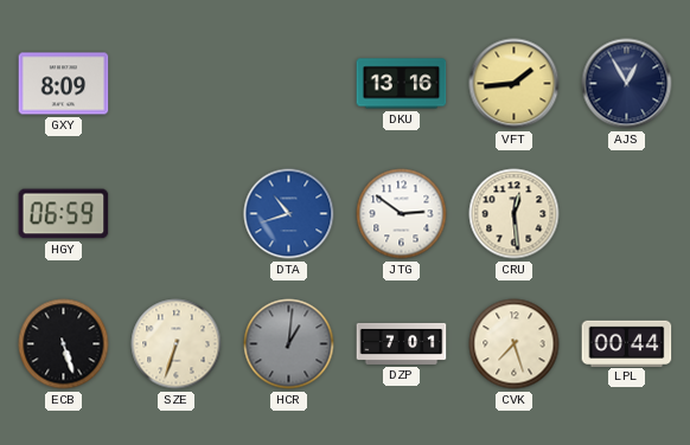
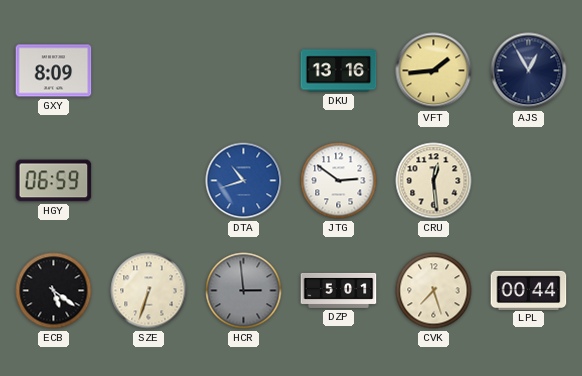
ECB: 5:27 -> 5:21 (54, 291)
HCR: 1:01 -> 2:59 (244, 291)
DZP: 7:01 -> 5:01 (339, 290)
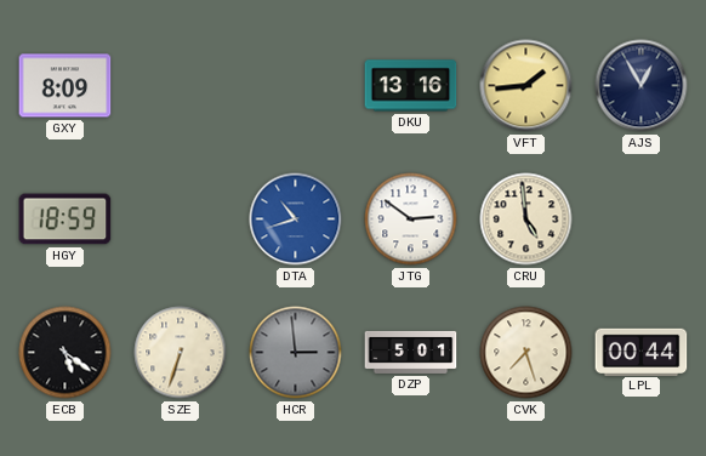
HGY: 06:59 -> 18:59 (66, 220)
CRU: 12:29 -> 4:59 (526, 220)
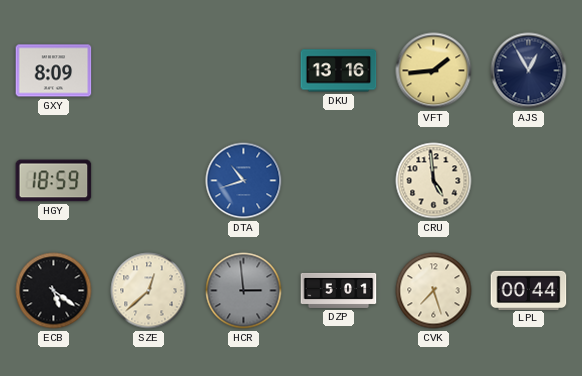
JTG: 2:51 -> none (411, 220)
SZE: 6:33 -> 12:38 (149, 291)
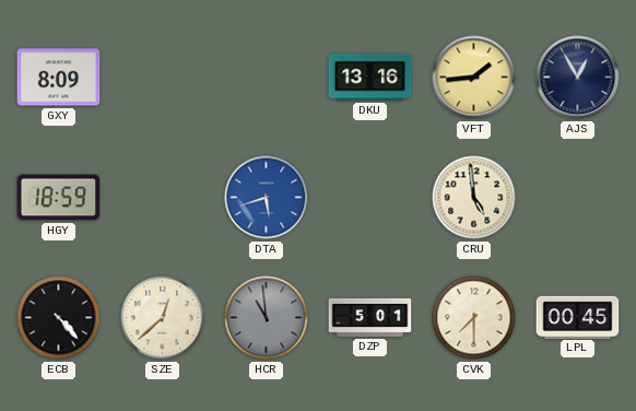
DTA: 10:42 -> 5:42 (267, 198)
ECB: 5:21 -> 4:23 (59, 318)
HCR: 2:59 -> 10:59 (267, 318)
CVK: 7:27 -> 7:30 (474, 318)
LPL: 00:44 -> 00:45 (578, 317)
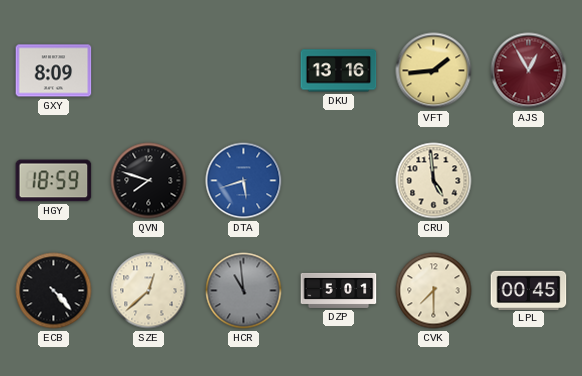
AJS dial: navy -> burgundy (529, 71)
QVN: none -> 7:48 (149, 181)
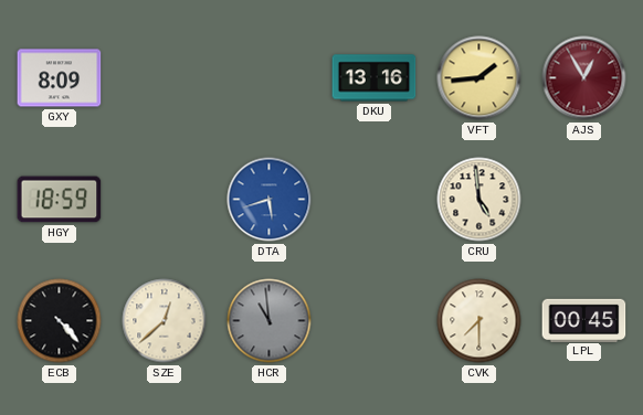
QVN: 7:48 -> none (149, 181)
DZP: 5:01 -> none (339, 290)
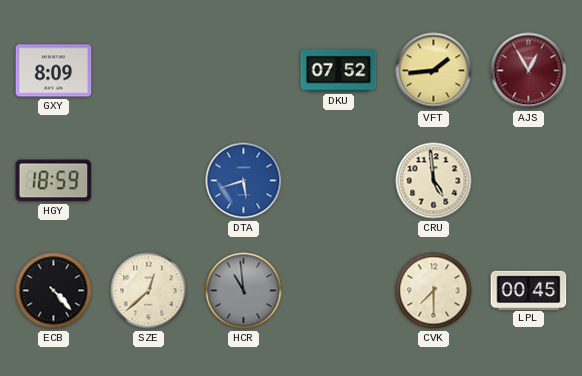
DKU: 13:16 -> 07:52 (339, 71)
